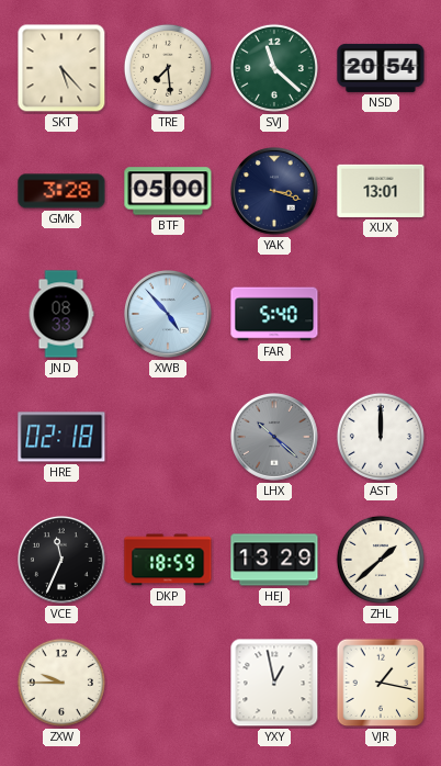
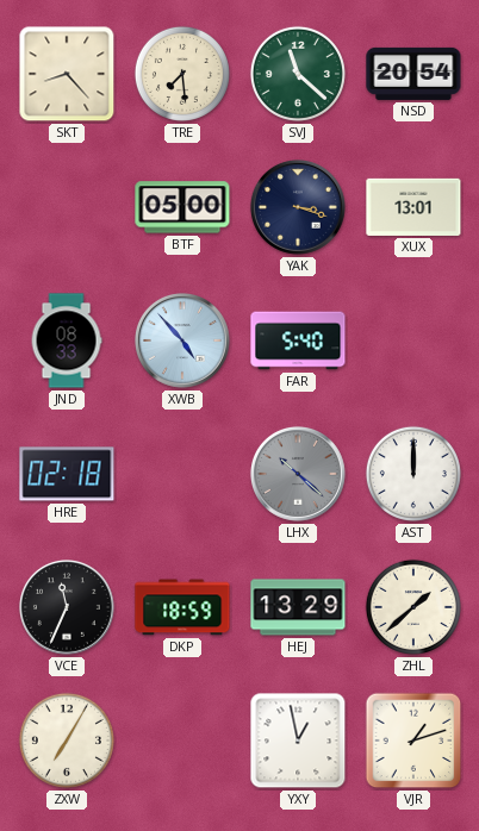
SKT: 5:23 -> 8:23 (67, 74)
GMK: 3:28 -> none (61, 191)
ZXW: 9:45 -> 7:05 (67, 741)
VJR: 1:17 -> 1:12 (413, 741)
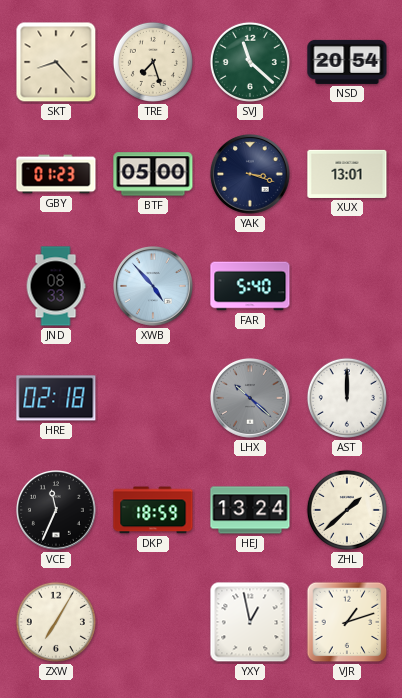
TRE: 7:29 -> 7:27 (153, 62)
GBY: none -> 01:23 (56, 174)
HEJ: 13:29 -> 13:24 (250, 510)
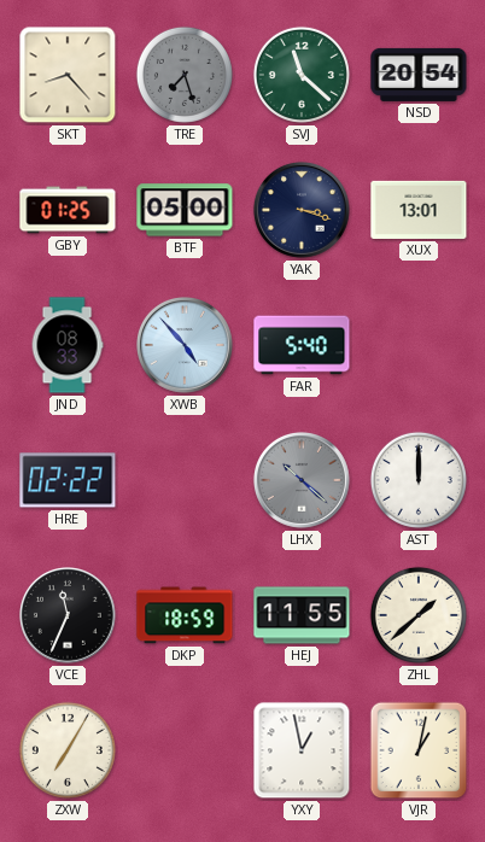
TRE dial: cream -> grey (185, 75)
GBY: 01:23 -> 01:25 (68, 210)
HRE: 02:18 -> 02:22 (68, 480)
HEJ: 13:24 -> 11:55 (302, 615)
VJR: 1:12 -> 1:02 (419, 750)
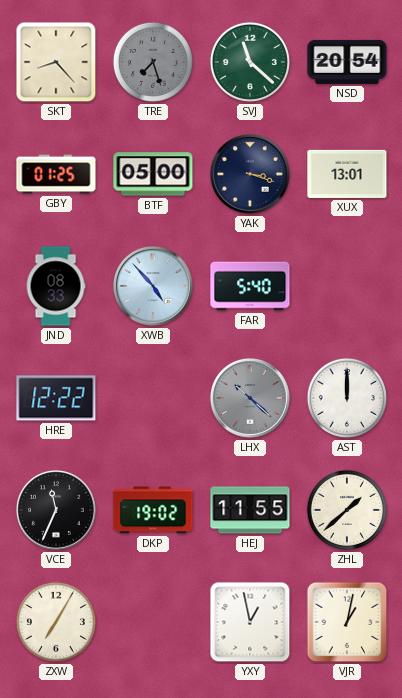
HRE: 02:22 -> 12:22 (56, 398)
DKP: 18:59 -> 19:02 (153, 510)
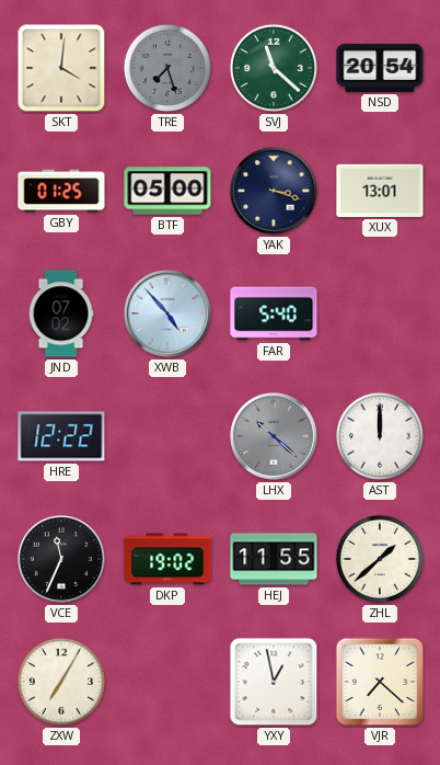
SKT: 8:23 -> 4:01 (61, 68)
JND: 08:33 -> 07:02 (61, 313)
VJR: 1:02 -> 7:22 (380, 682)
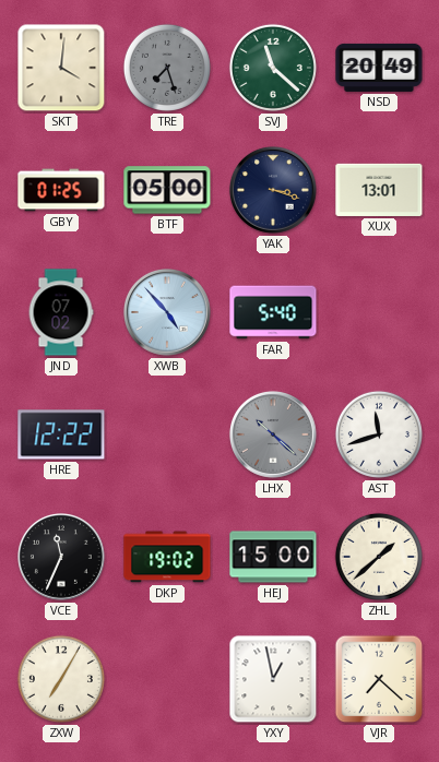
NSD: 20:54 -> 20:49 (379, 68)
AST: 12:00 -> 11:42 (379, 434)
HEJ: 11:55 -> 15:00 (273, 557)
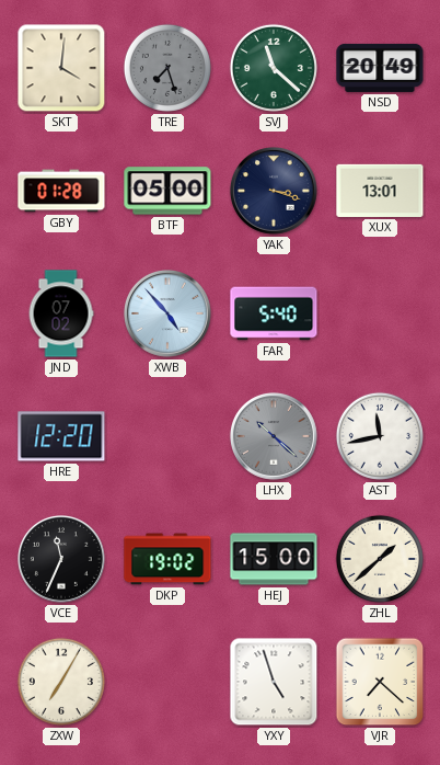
GBY: 01:25 -> 01:28 (61, 191)
HRE: 12:22 -> 12:20 (61, 436)
AST: 11:42 -> 11:43 (380, 436)
YXY: 12:58 -> 4:57 (274, 682)
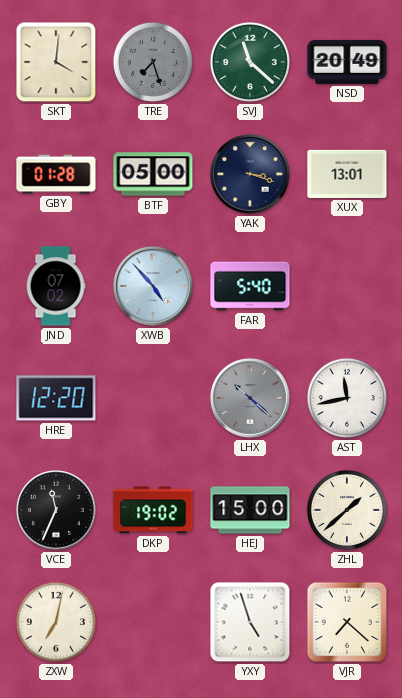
ZXW: 7:05 -> 7:02 (56, 622)
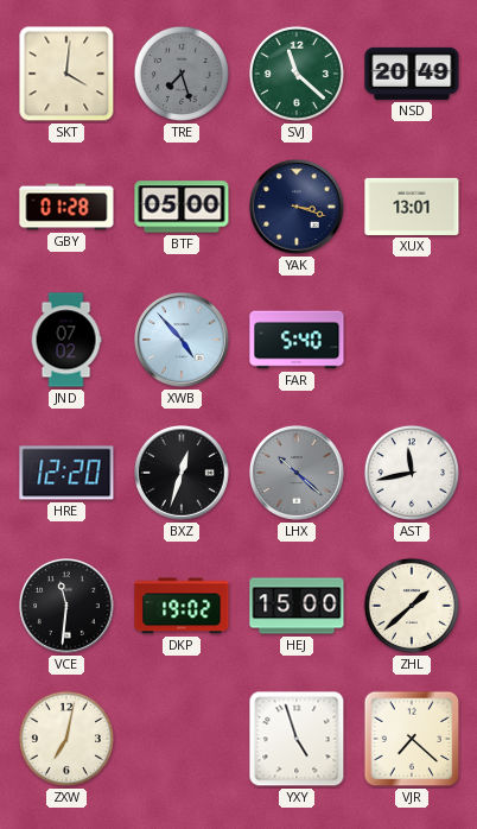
BXZ: none -> 12:33 (182, 474)
VCE: 11:34 -> 11:31 (66, 607)
